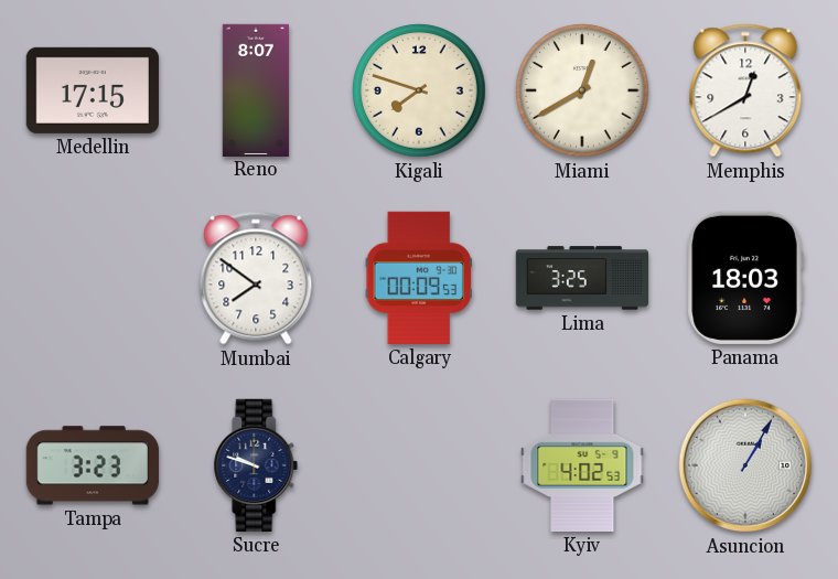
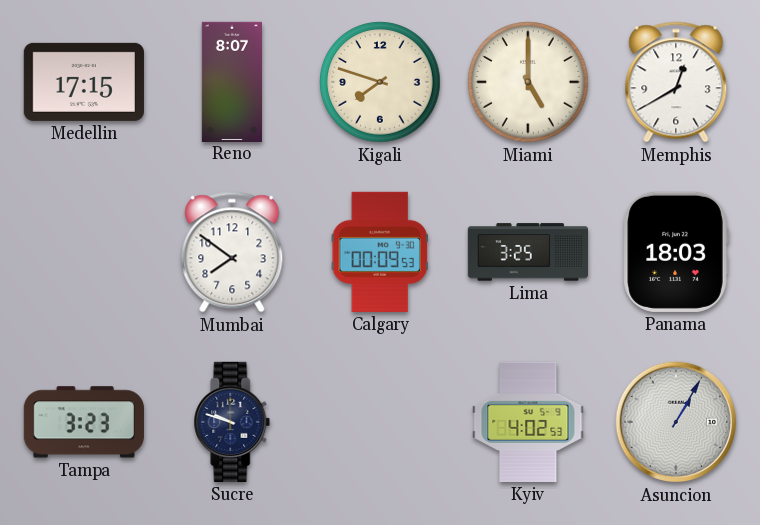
Miami: 12:40 -> 5:00 (528, 82)
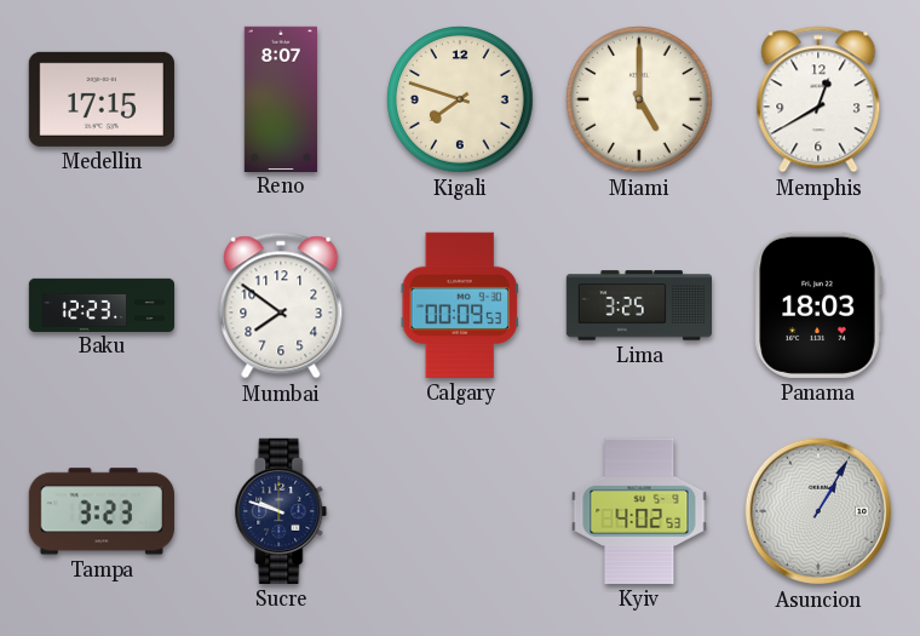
Baku: none -> 12:23 (102, 304)
